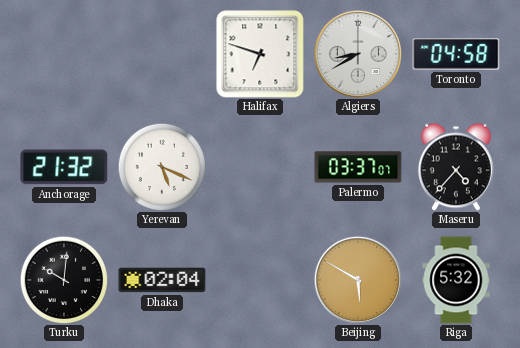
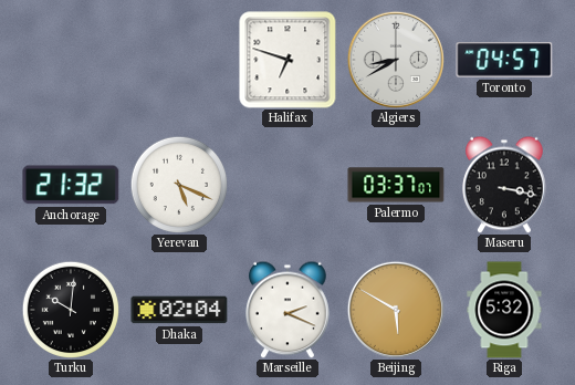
Toronto: 04:58 -> 04:57 (504, 61)
Maseru: 4:37 -> 3:17 (505, 185)
Marseille: none -> 2:19 (289, 310)
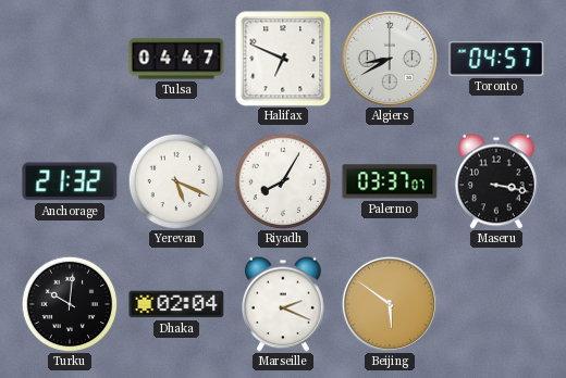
Tulsa: none -> 04:47 (176, 59)
Halifax: 6:48 -> 6:49 (283, 59)
Riyadh: none -> 8:05 (282, 180)
Beijing: 5:50 -> 5:51 (389, 303)
Riga: 5:32 -> none (504, 310)
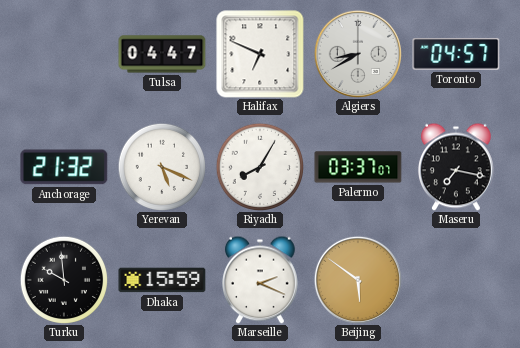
Maseru: 3:17 -> 7:17 (457, 167)
Turku: 10:01 -> 9:59 (63, 279)
Dhaka: 02:04 -> 15:59 (162, 280)
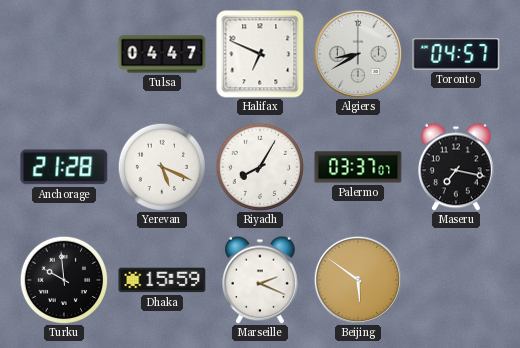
Anchorage: 21:32 -> 21:28 (64, 167)
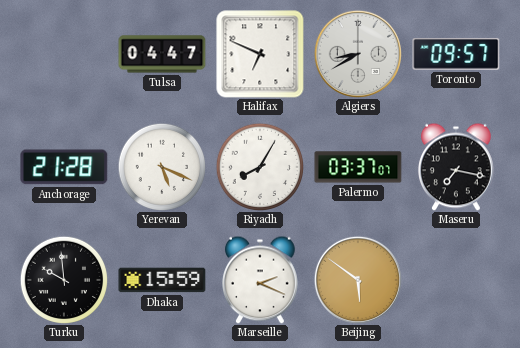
Toronto: 04:57 -> 09:57 (456, 55)
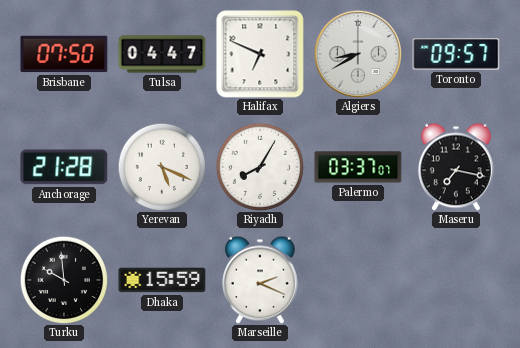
Brisbane: none -> 07:50 (64, 54)
Beijing: 5:51 -> none (357, 279)
